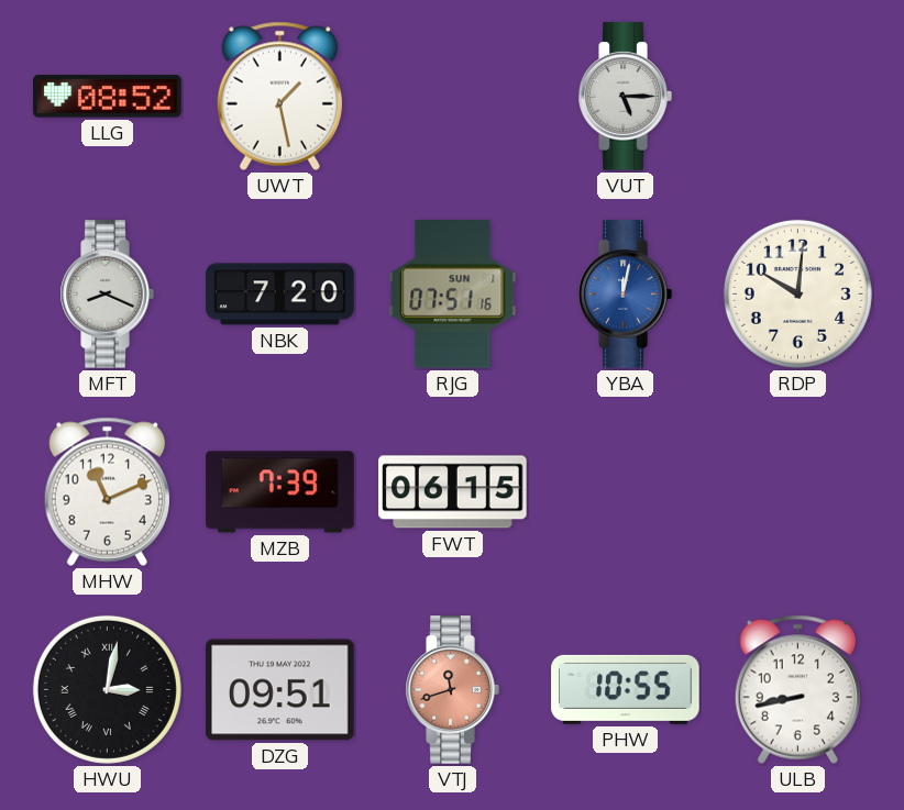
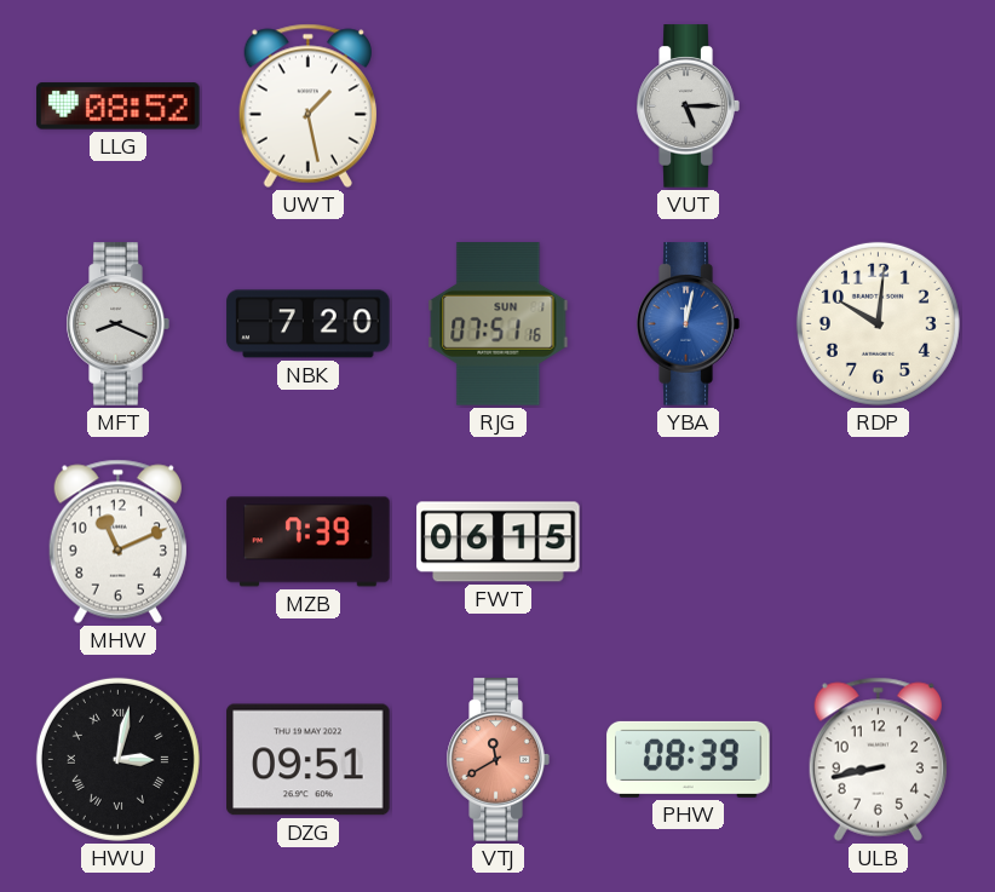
VTJ: 11:42 -> 11:40 (497, 760)
PHW: 10:55 -> 08:39 (689, 759)
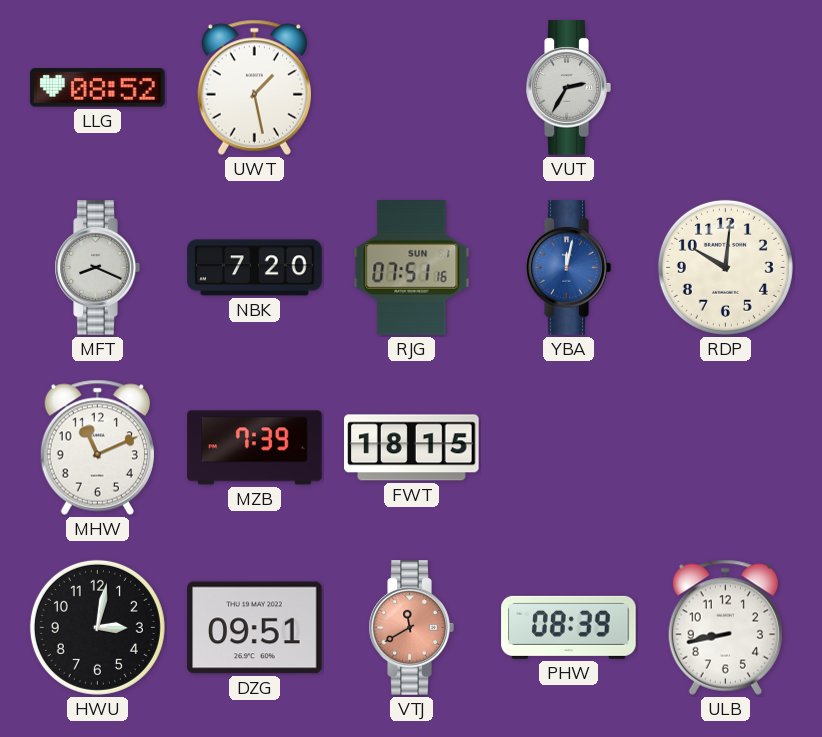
VUT: 5:15 -> 2:35 (568, 88)
FWT: 06:15 -> 18:15 (412, 448)
HWU numerals: Roman -> Arabic (97, 627)
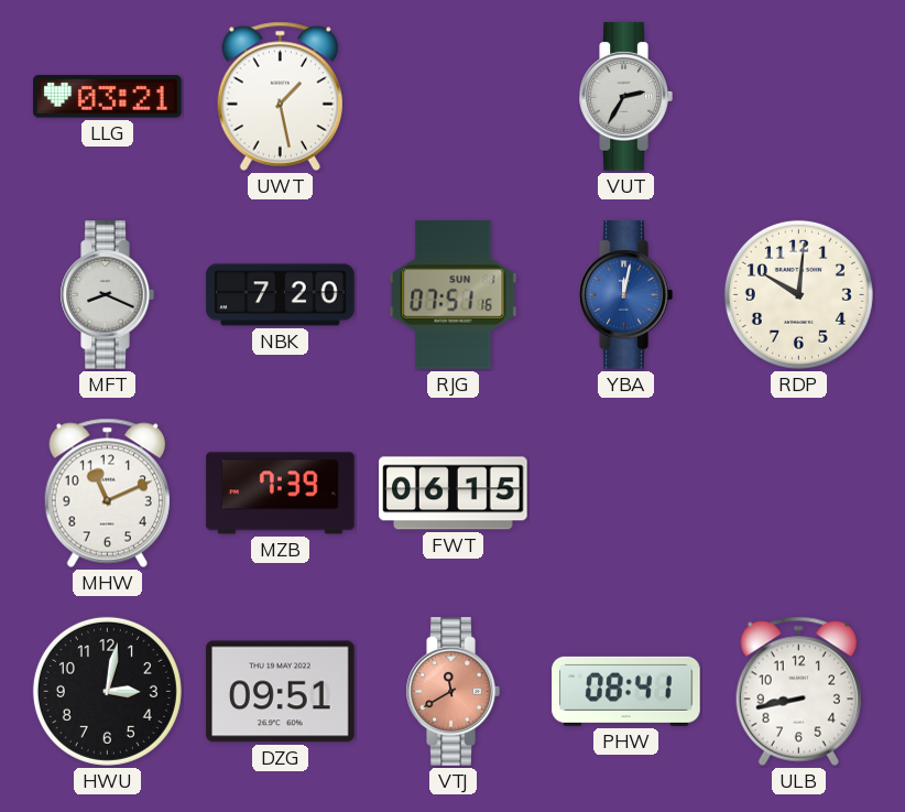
LLG: 08:52 -> 03:21 (108, 97)
FWT: 18:15 -> 06:15 (454, 494)
PHW: 08:39 -> 08:41 (626, 691)
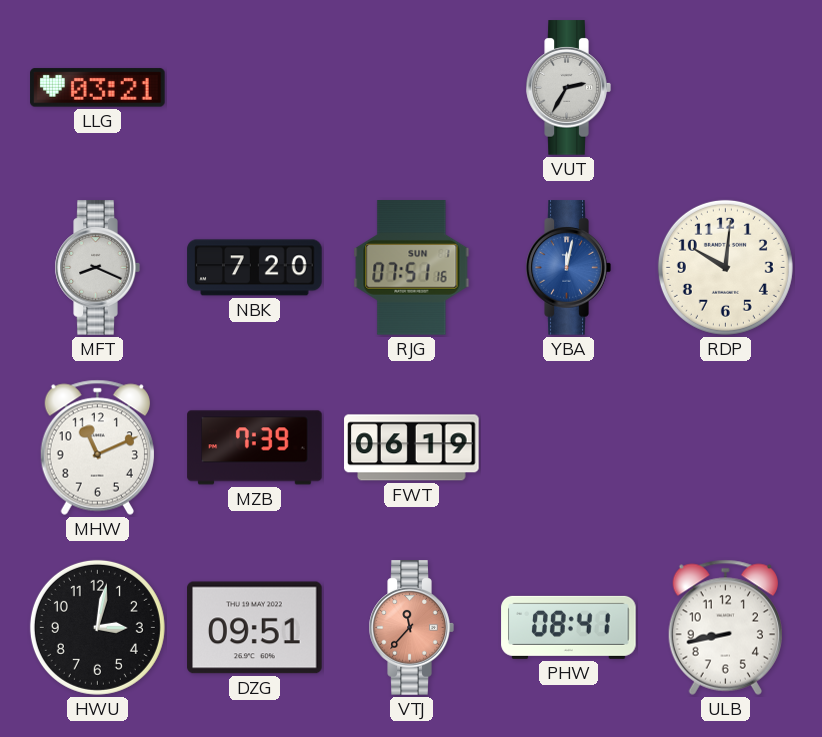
UWT: 1:28 -> none (280, 96)
FWT: 06:15 -> 06:19 (412, 448)
VTJ: 11:40 -> 11:37 (411, 628)
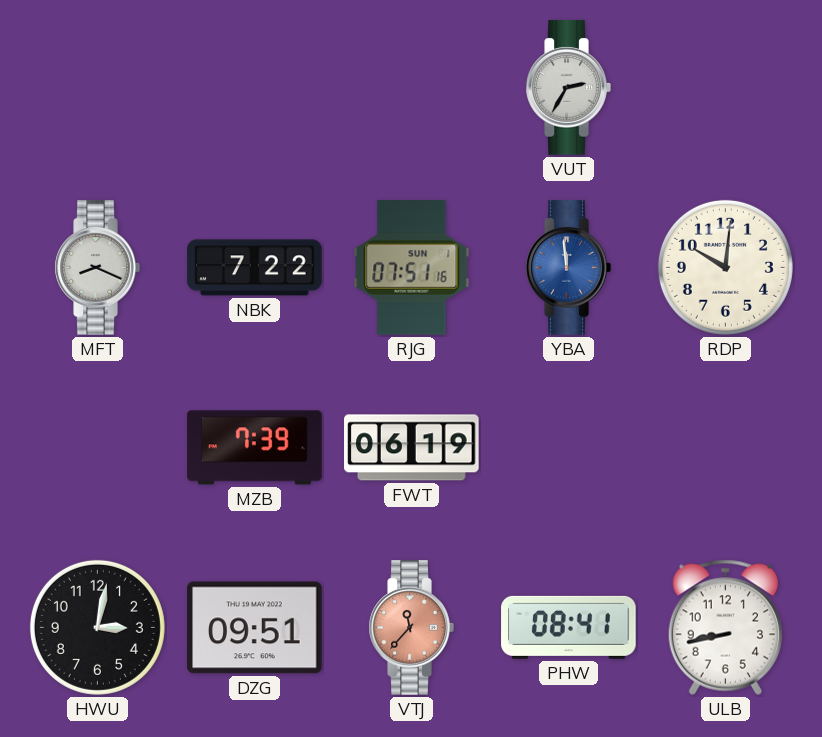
LLG: 03:21 -> none (98, 88)
NBK: 7:20 -> 7:22 (255, 268)
YBA: 12:02 -> 11:59 (568, 268)
MHW: 11:11 -> none (97, 447)
